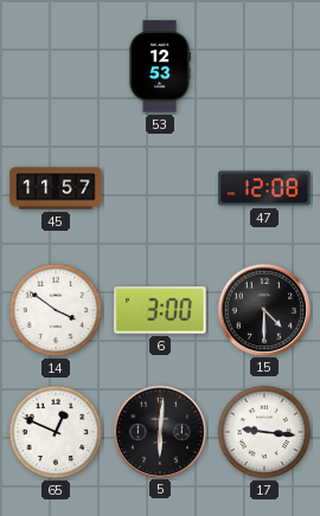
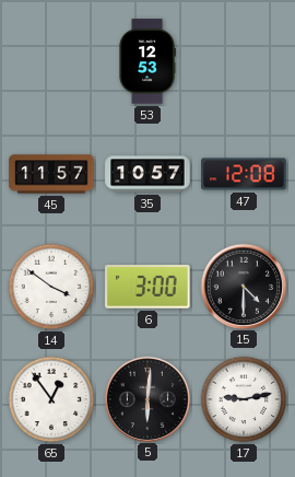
35: none -> 10:57 (147, 174)
65: 12:49 -> 12:54 (51, 399)
17: 9:16 -> 9:13 (244, 399)
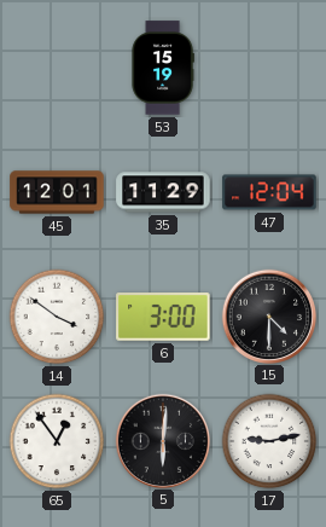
53: 12:53 -> 15:19 (163, 68)
45: 11:57 -> 12:01 (57, 192)
35: 10:57 -> 11:29 (163, 192)
47: 12:08 -> 12:04 (269, 192)
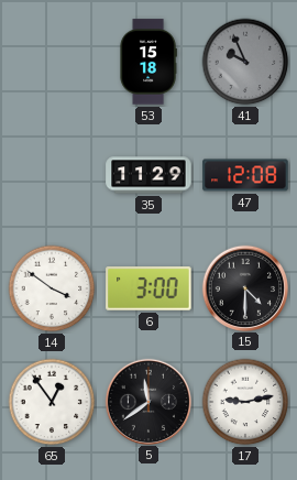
53: 15:19 -> 15:18 (148, 62)
41: none -> 9:56 (245, 62)
45: 12:01 -> none (57, 192)
47: 12:04 -> 12:08 (245, 175)
5: 6:01 -> 11:39 (147, 401)
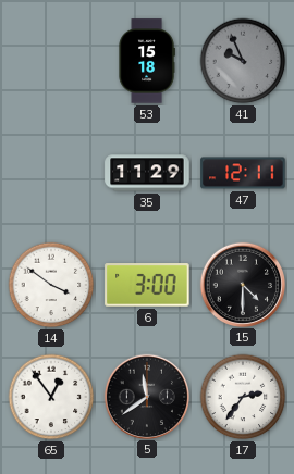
47: 12:08 -> 12:11 (243, 173)
17: 9:13 -> 2:36 (243, 397)
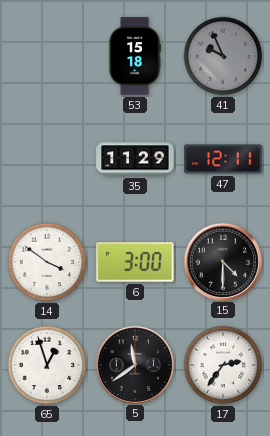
65: 12:54 -> 12:57 (47, 365)
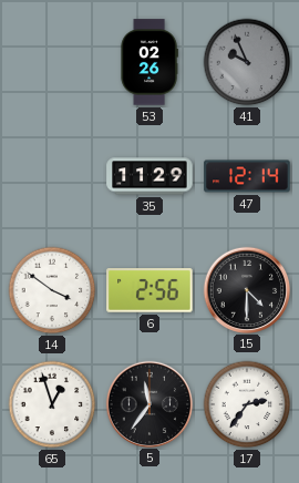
53: 15:18 -> 02:26 (149, 62)
47: 12:11 -> 12:14 (247, 176)
6: 3:00 -> 2:56 (149, 290)
5: 11:39 -> 11:36 (148, 403)
